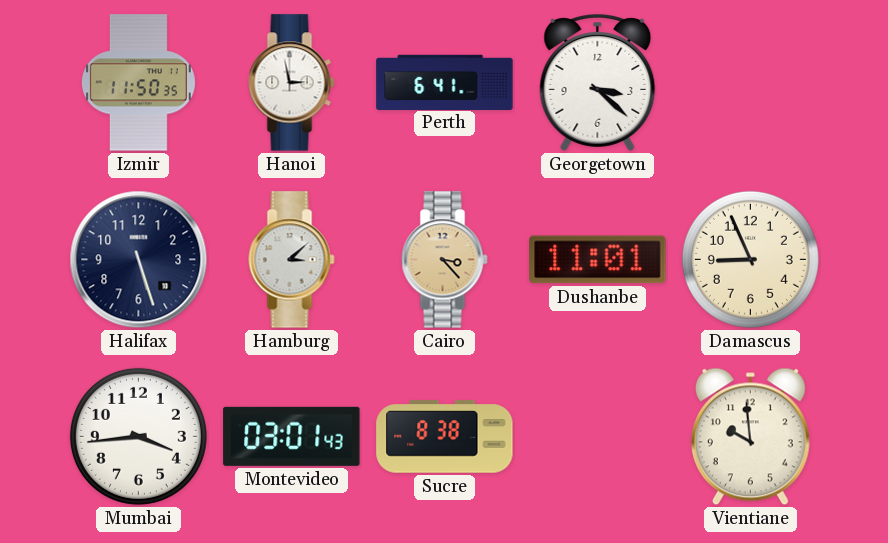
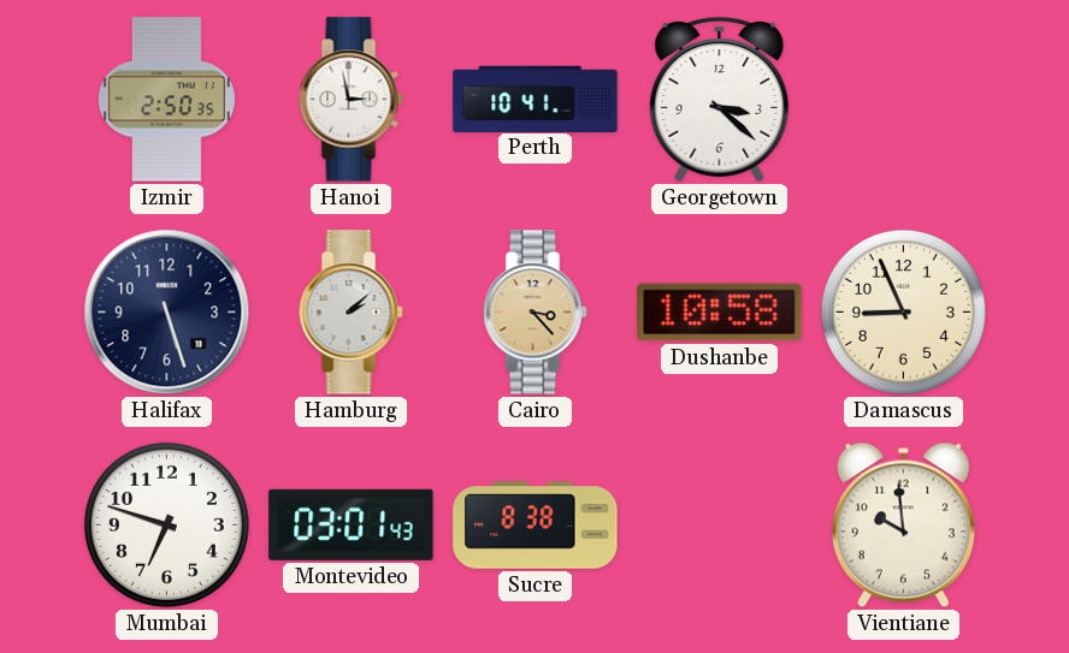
Izmir: 11:50 -> 2:50 (167, 100)
Perth: 6:41 -> 10:41 (536, 99)
Hamburg: 3:08 -> 2:08 (352, 313)
Dushanbe: 11:01 -> 10:58 (720, 313)
Mumbai: 3:44 -> 6:48 (166, 524)
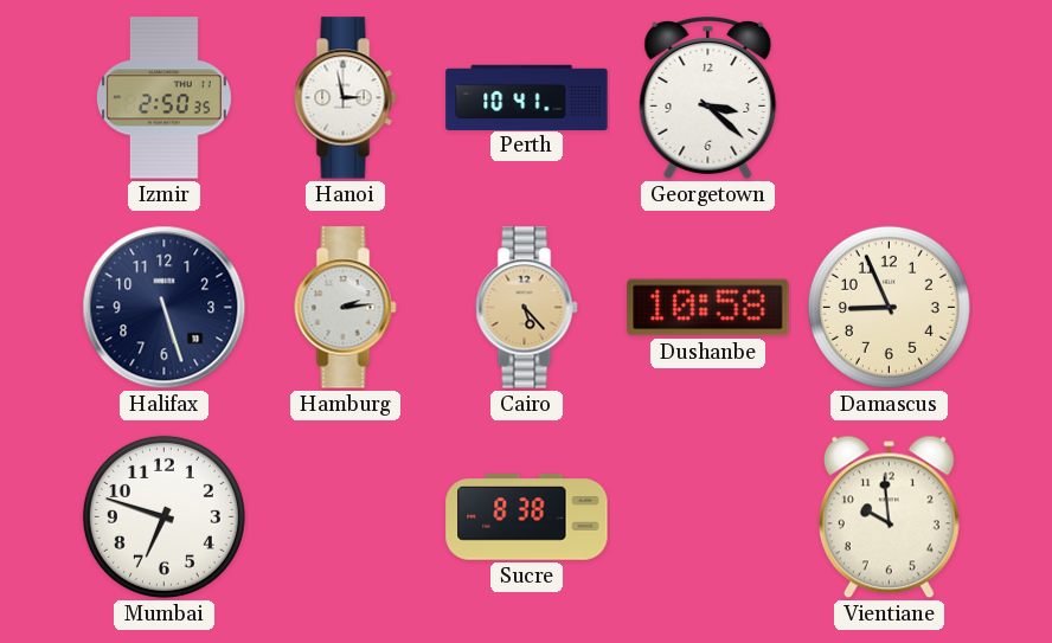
Hamburg: 2:08 -> 2:14 (346, 308)
Cairo: 3:23 -> 5:23 (527, 308)
Montevideo: 03:01 -> none (352, 524)
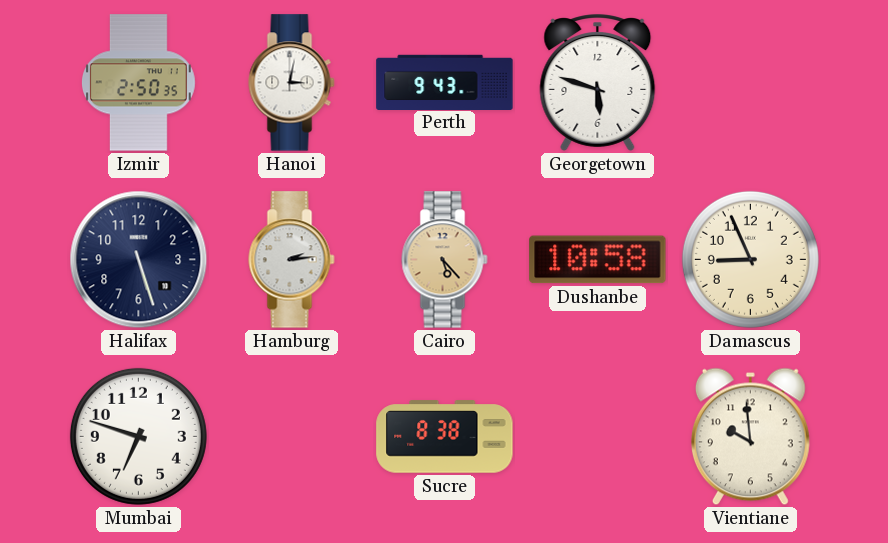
Hanoi: 2:58 -> 3:02 (292, 83)
Perth: 10:41 -> 9:43 (445, 82)
Georgetown: 3:22 -> 5:48 (598, 83)
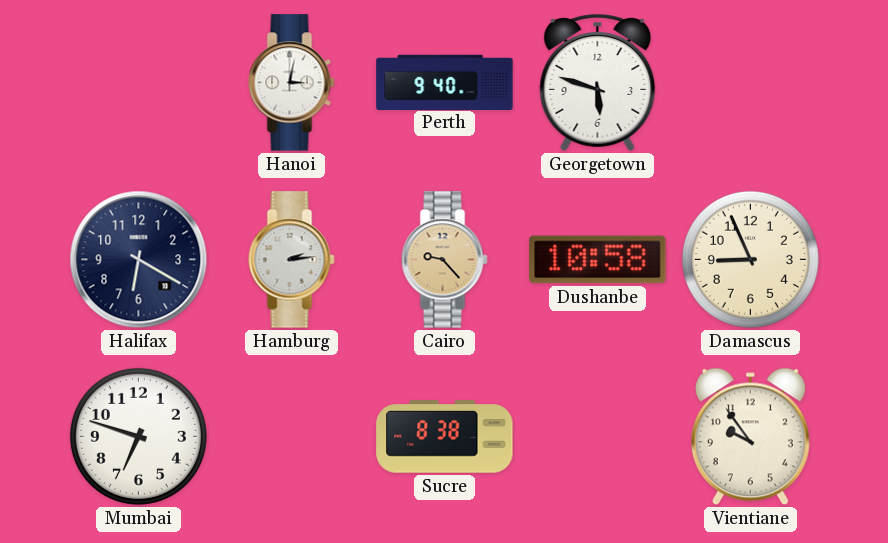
Izmir: 2:50 -> none (139, 83)
Perth: 9:43 -> 9:40 (445, 82)
Halifax: 5:27 -> 6:20 (139, 260)
Cairo: 5:23 -> 9:23 (445, 260)
Vientiane: 9:59 -> 9:54 (750, 437)
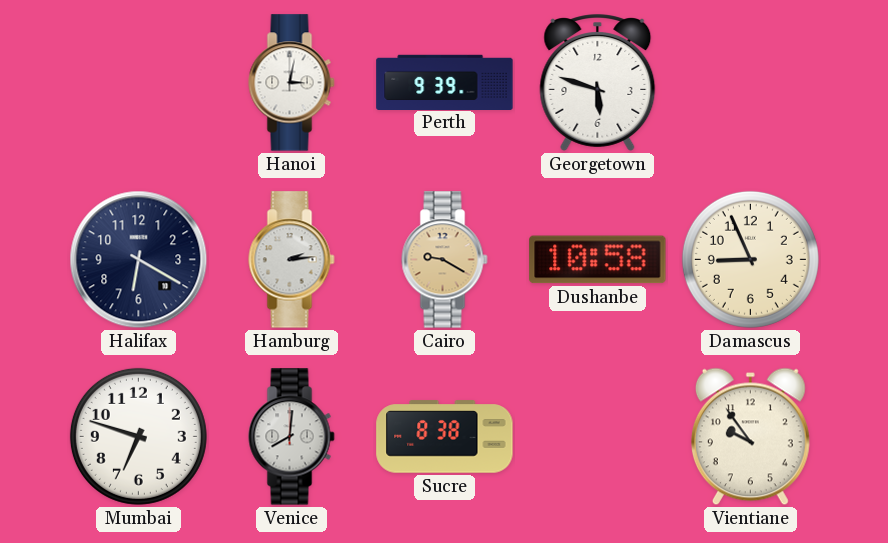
Perth: 9:40 -> 9:39 (445, 82)
Cairo: 9:23 -> 9:20 (445, 260)
Venice: none -> 8:01 (292, 437)
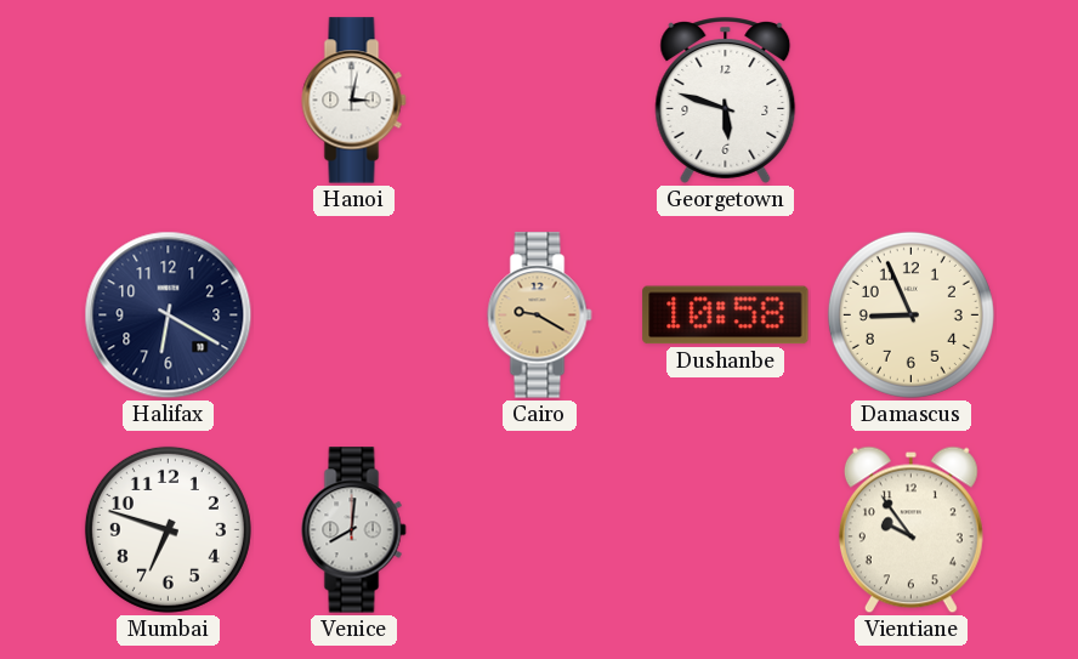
Perth: 9:39 -> none (445, 82)
Hamburg: 2:14 -> none (292, 260)
Sucre: 8:38 -> none (445, 437)
